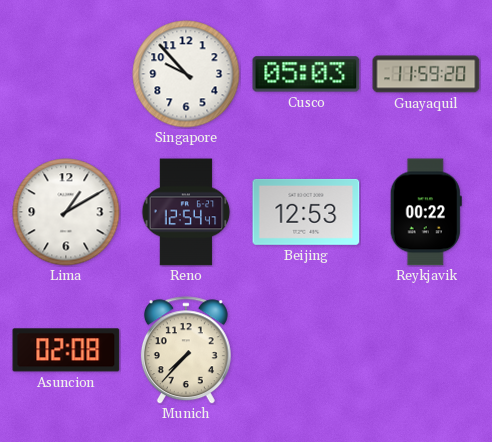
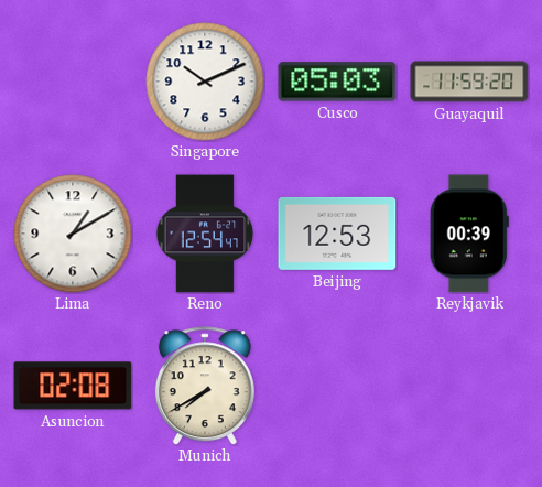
Singapore: 9:53 -> 10:11 (205, 82)
Reykjavik: 00:22 -> 00:39 (469, 234)
Munich: 7:37 -> 7:40 (205, 386)
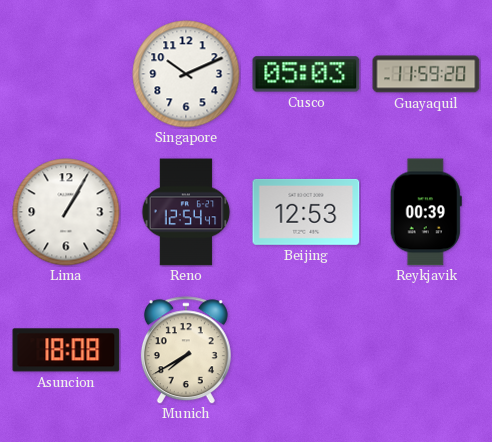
Lima: 1:10 -> 1:05 (66, 212)
Asuncion: 02:08 -> 18:08 (66, 350)
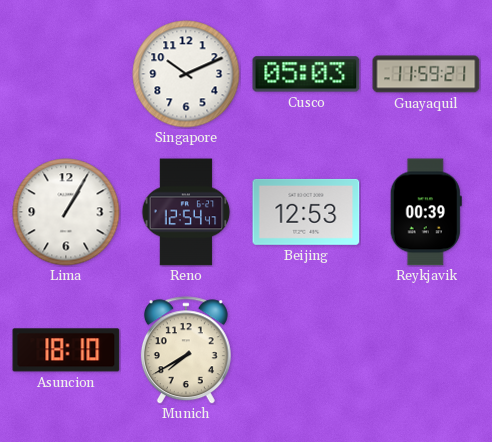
Guayaquil: 11:59:20 -> 11:59:21 (426, 74)
Asuncion: 18:08 -> 18:10 (66, 350)
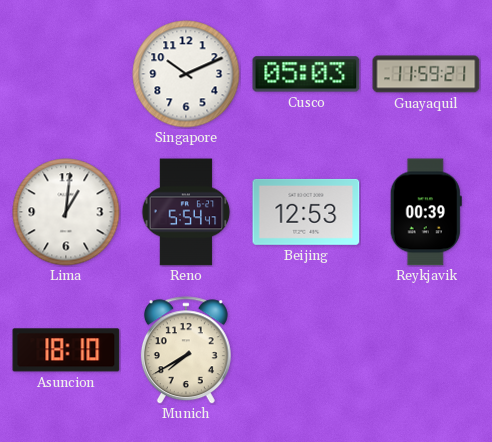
Lima: 1:05 -> 1:01 (66, 212)
Reno: 12:54 -> 5:54 (186, 212)
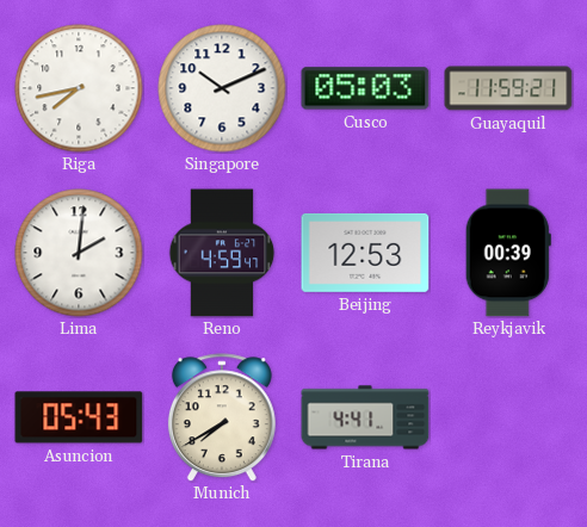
Riga: none -> 7:43 (79, 88)
Lima: 1:01 -> 2:01 (79, 253)
Reno: 5:54 -> 4:59 (222, 253)
Asuncion: 18:10 -> 05:43 (79, 417)
Tirana: none -> 4:41 (365, 417)
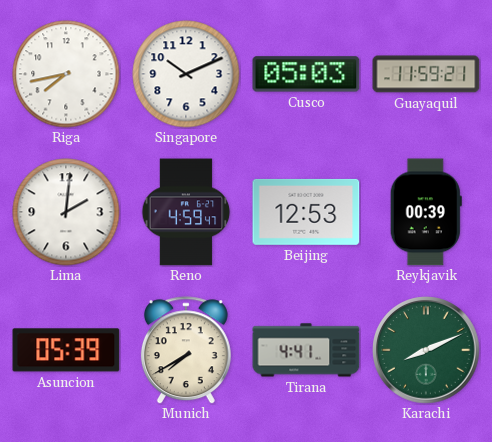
Asuncion: 05:43 -> 05:39 (66, 350)
Karachi: none -> 8:11 (426, 350)
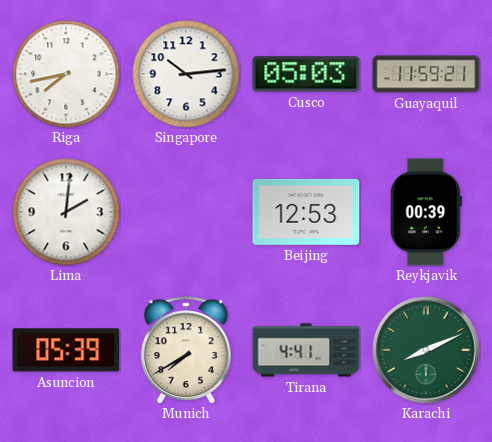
Singapore: 10:11 -> 10:14 (186, 74)
Reno: 4:59 -> none (186, 212)
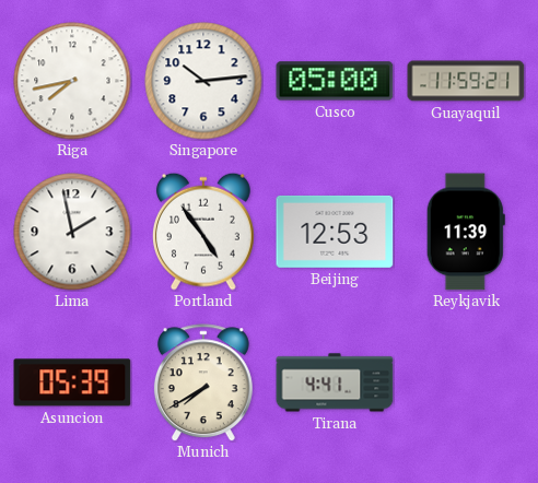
Cusco: 05:03 -> 05:00 (335, 81)
Lima: 2:01 -> 1:58 (72, 232)
Portland: none -> 4:54 (203, 232)
Reykjavik: 00:39 -> 11:39 (466, 232)
Karachi: 8:11 -> none (426, 350)
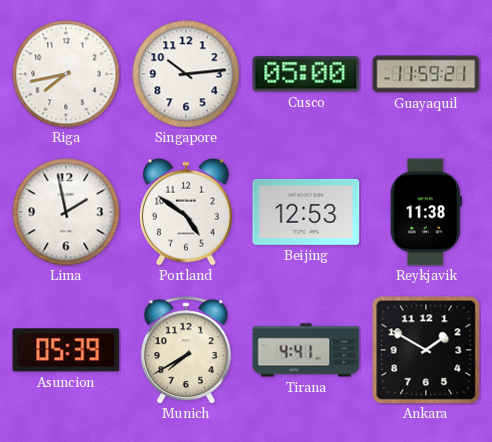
Portland: 4:54 -> 4:51 (186, 212)
Reykjavik: 11:39 -> 11:38 (426, 212)
Ankara: none -> 1:50 (426, 350)
